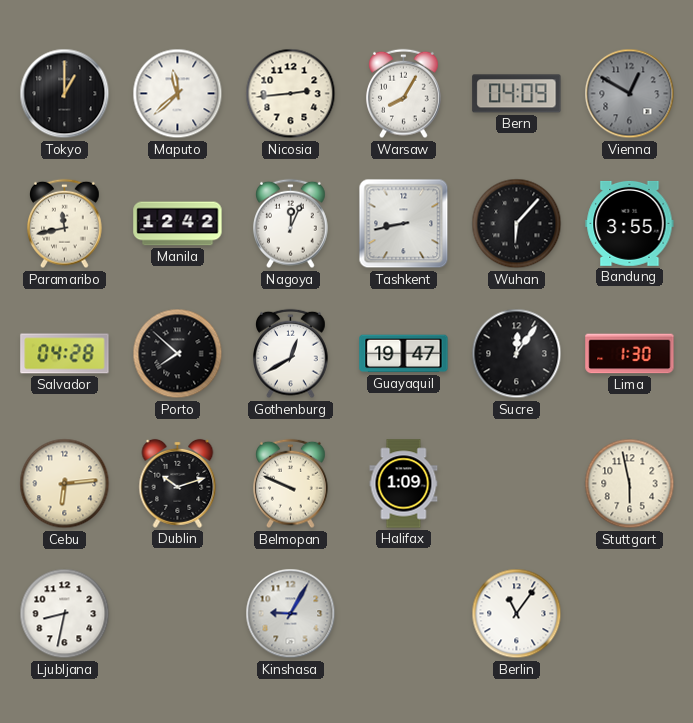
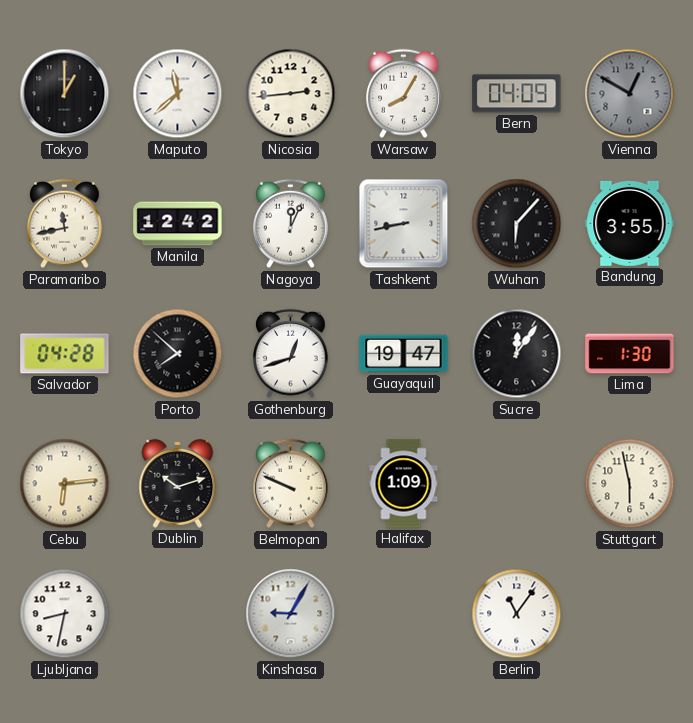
Gothenburg: 12:40 -> 12:42 (291, 354)
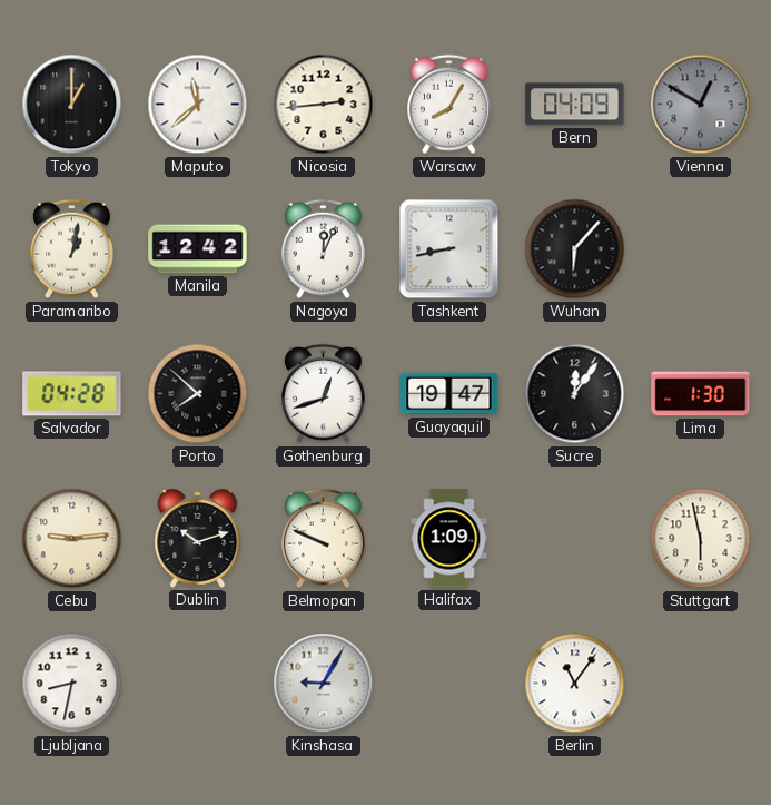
Paramaribo: 11:43 -> 1:02 (72, 249)
Bandung: 3:55 -> none (630, 223)
Cebu: 6:14 -> 9:14 (72, 539)
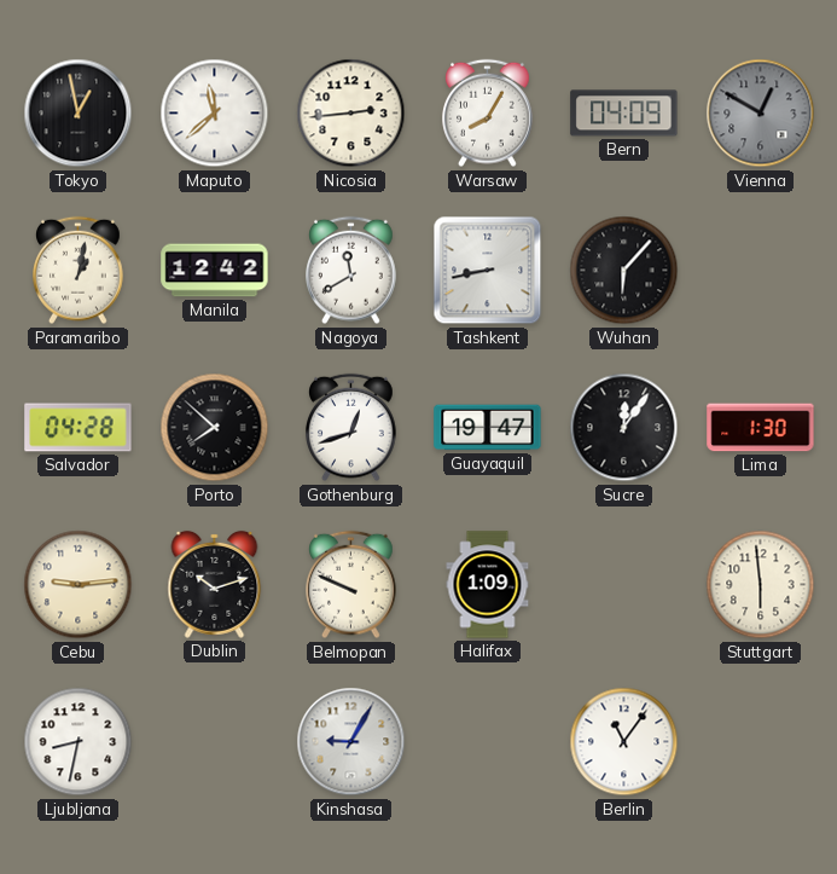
Tokyo: 1:00 -> 12:58 (79, 114)
Nagoya: 12:04 -> 11:40 (351, 271)
Stuttgart: 5:58 -> 5:59 (761, 585)
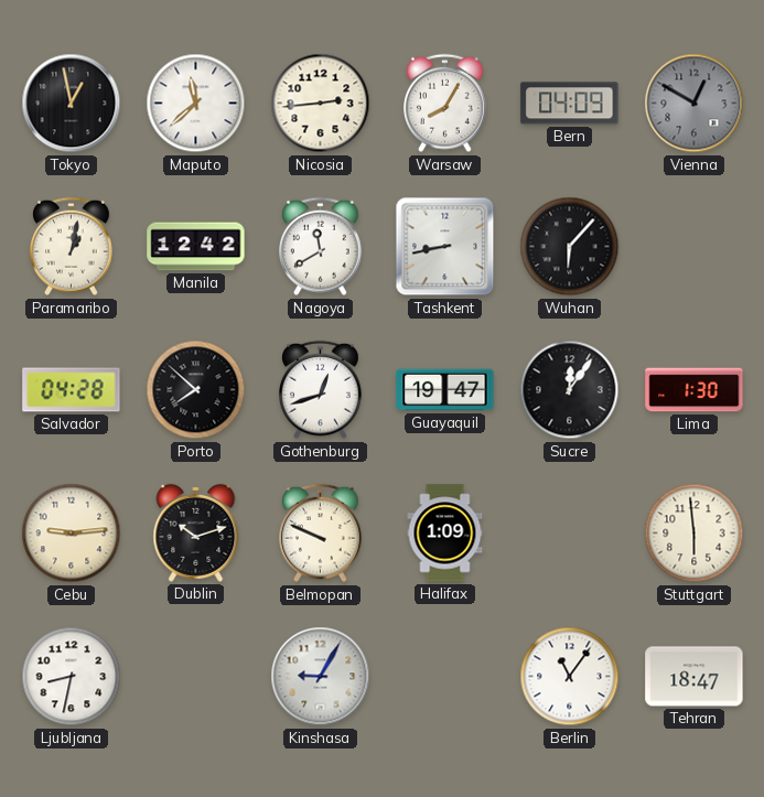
Tehran: none -> 18:47 (695, 677)
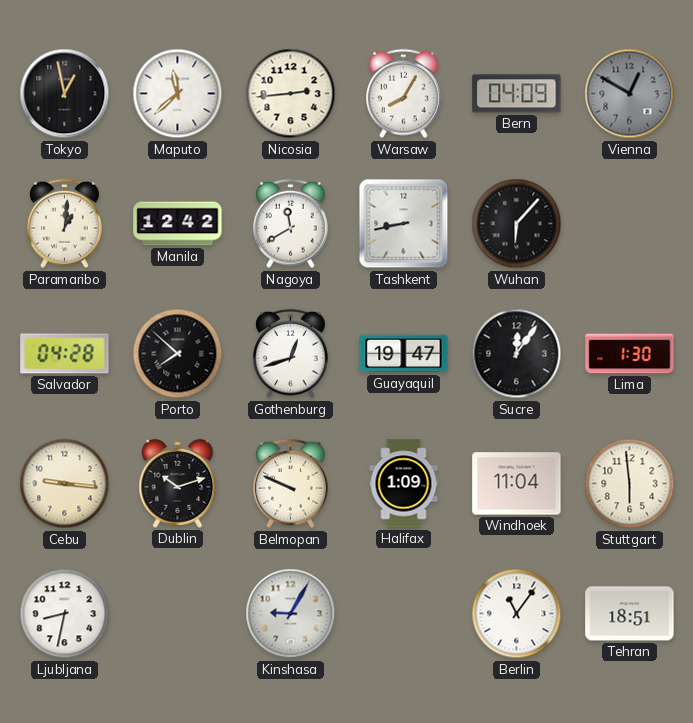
Paramaribo: 1:02 -> 1:01 (65, 224)
Cebu: 9:14 -> 9:16 (65, 484)
Windhoek: none -> 11:04 (517, 484)
Tehran: 18:47 -> 18:51 (630, 614)
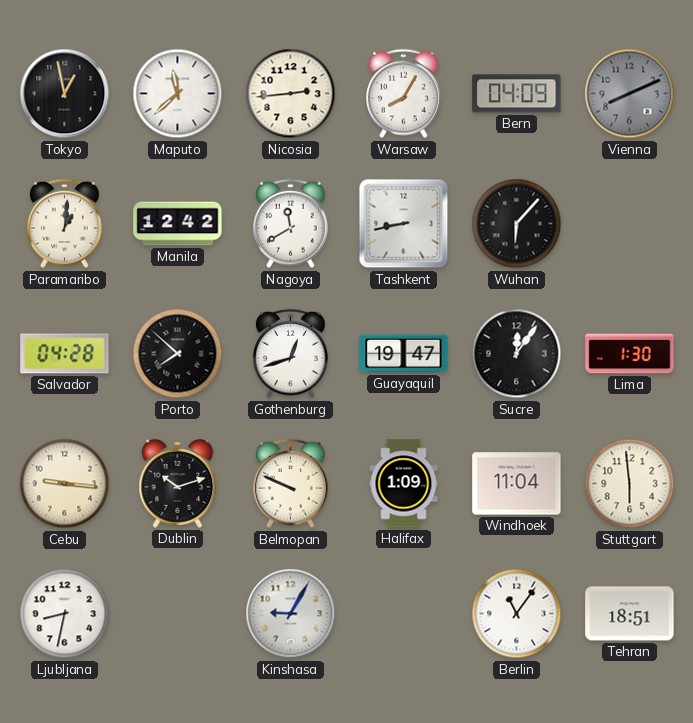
Vienna: 12:50 -> 8:11 (630, 94)
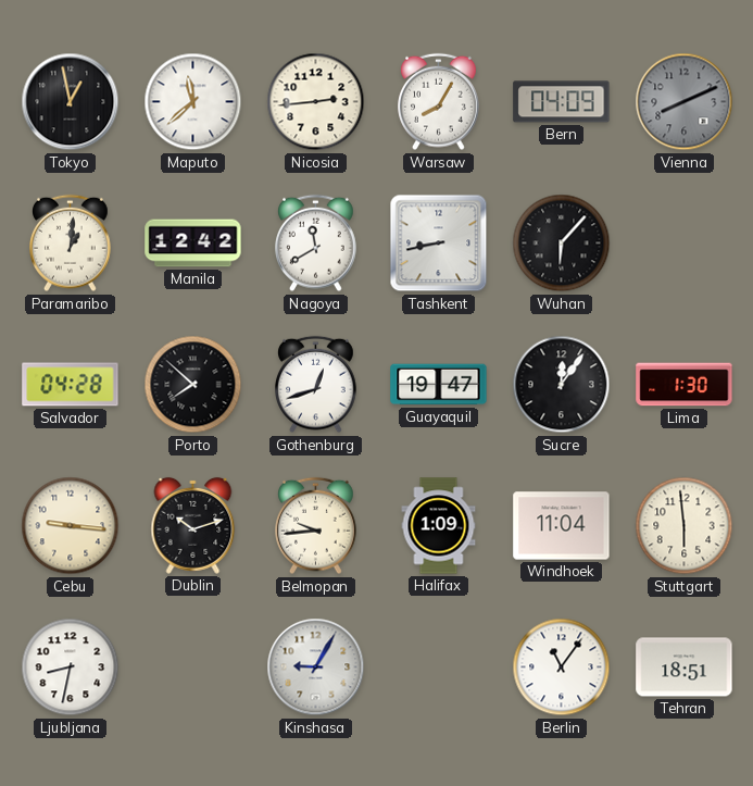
Belmopan: 9:49 -> 9:44 (316, 526)
